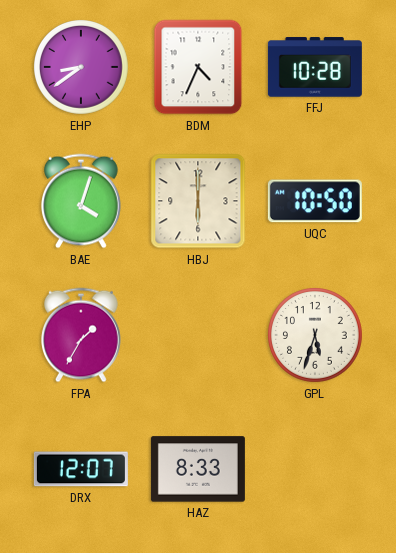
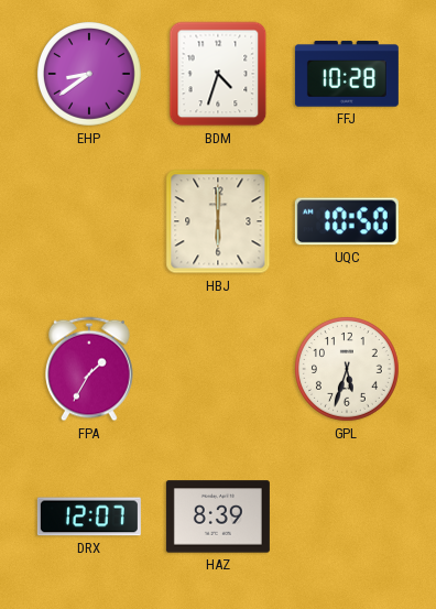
BDM: 4:34 -> 4:33 (218, 74)
BAE: 4:03 -> none (82, 201)
HAZ: 8:33 -> 8:39 (218, 516)
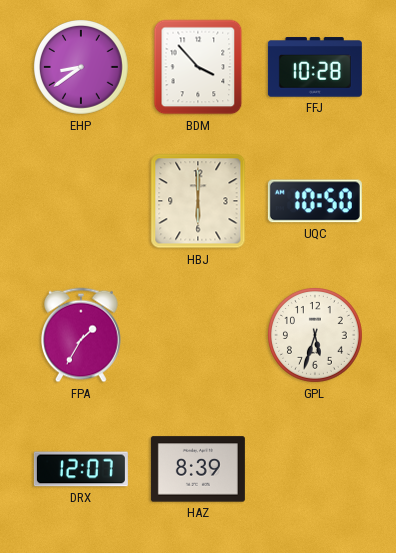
BDM: 4:33 -> 3:53 (198, 67)
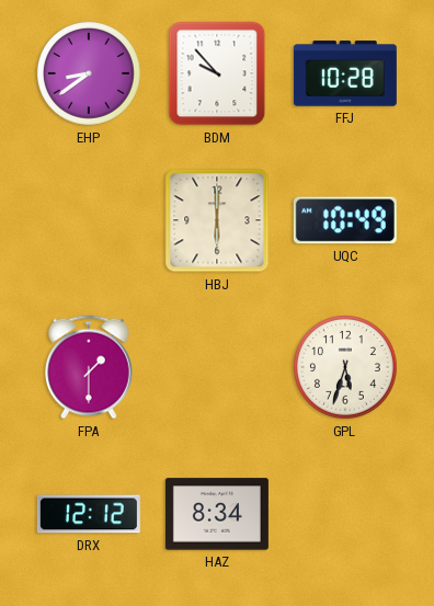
BDM: 3:53 -> 9:53 (217, 73)
UQC: 10:50 -> 10:49 (345, 220)
FPA: 1:35 -> 1:30 (90, 367)
DRX: 12:07 -> 12:12 (89, 514)
HAZ: 8:39 -> 8:34 (217, 514)
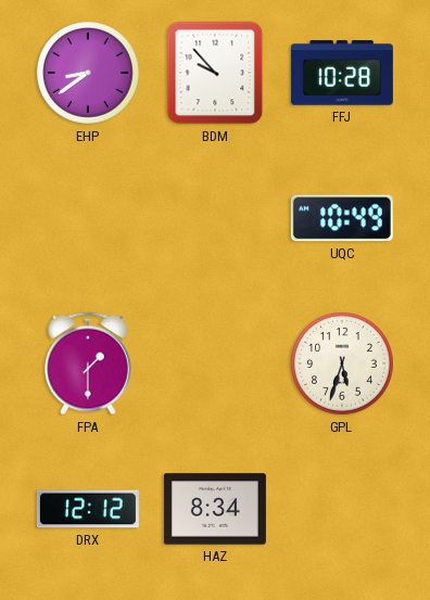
HBJ: 6:00 -> none (217, 220)
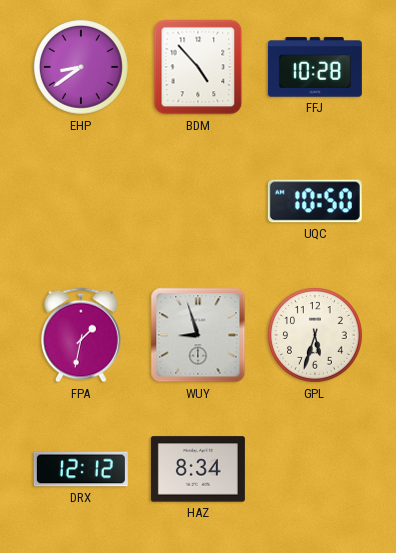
BDM: 9:53 -> 4:53 (198, 67)
UQC: 10:49 -> 10:50 (315, 201)
FPA: 1:30 -> 1:32 (82, 335)
WUY: none -> 8:57 (198, 335)
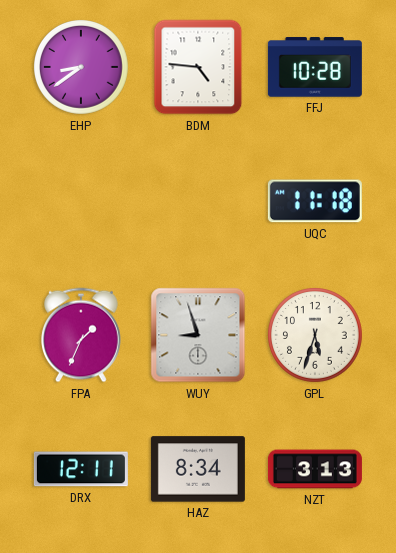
BDM: 4:53 -> 4:46 (198, 67)
UQC: 10:50 -> 11:18 (315, 201)
FPA: 1:32 -> 1:34 (82, 335)
DRX: 12:12 -> 12:11 (81, 469)
NZT: none -> 3:13 (315, 469)
